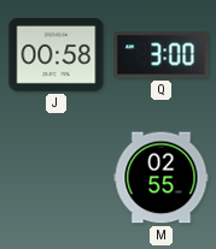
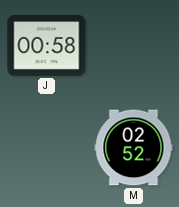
Q: 3:00 -> none (162, 55)
M: 02:55 -> 02:52 (134, 148)
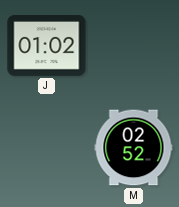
J: 00:58 -> 01:02 (47, 45)
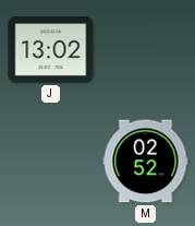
J: 01:02 -> 13:02 (51, 49)
